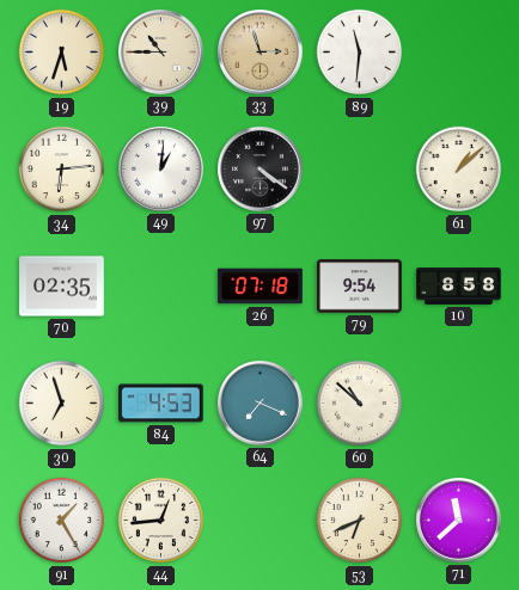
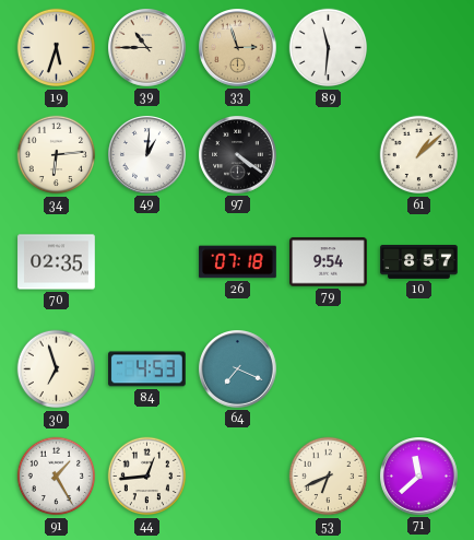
10: 8:58 -> 8:57 (419, 262)
60: 10:52 -> none (360, 404)
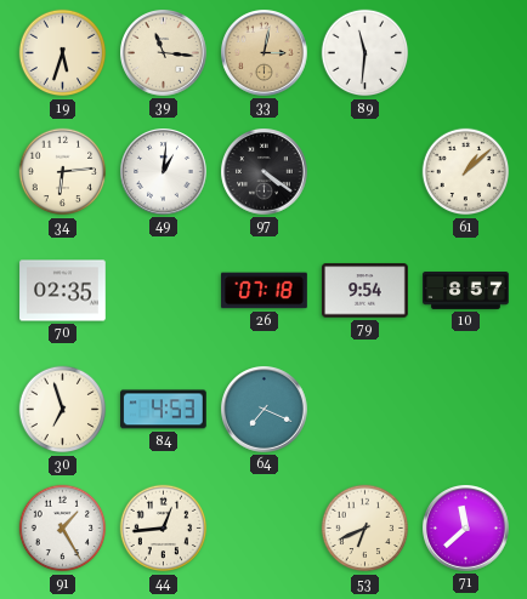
39: 10:45 -> 11:16 (164, 53)
33: 2:57 -> 3:02 (265, 53)
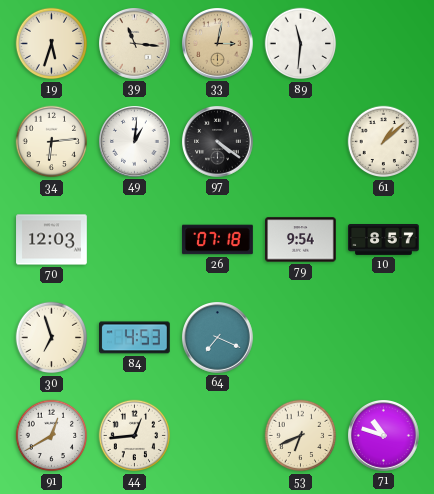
70: 02:35 -> 12:03 (52, 240)
91: 1:25 -> 12:40 (52, 436)
71: 11:38 -> 10:48 (384, 436)
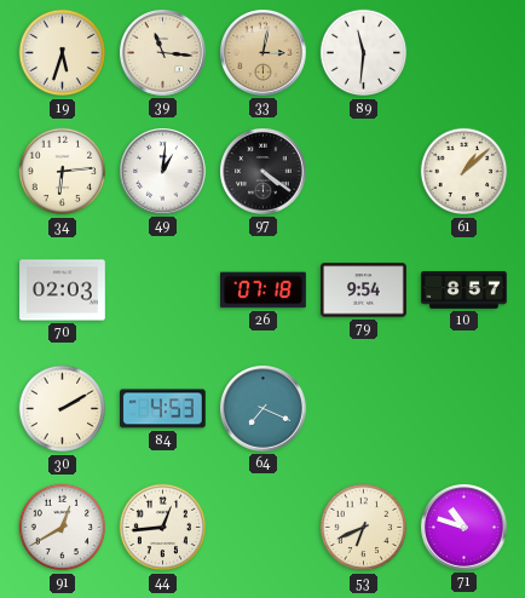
70: 12:03 -> 02:03 (63, 291)
30: 6:57 -> 2:10 (63, 409)
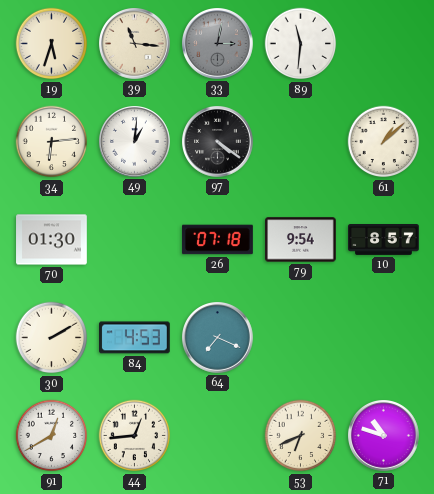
33 dial: champagne -> grey (218, 44)
70: 02:03 -> 01:30 (52, 240)
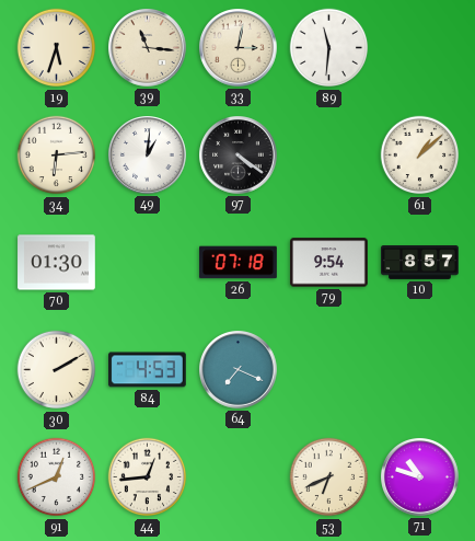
33 dial: grey -> cream (239, 48)
91: 12:40 -> 12:41 (57, 477)
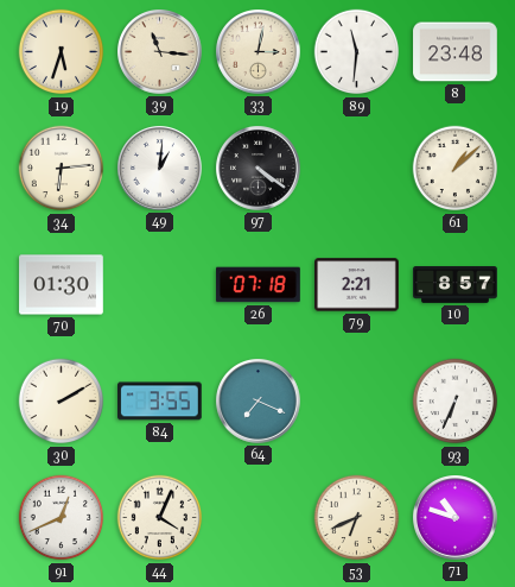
8: none -> 23:48 (456, 52)
79: 9:54 -> 2:21 (357, 285)
84: 4:53 -> 3:55 (160, 402)
93: none -> 6:34 (456, 402)
44: 12:44 -> 4:04 (160, 518)
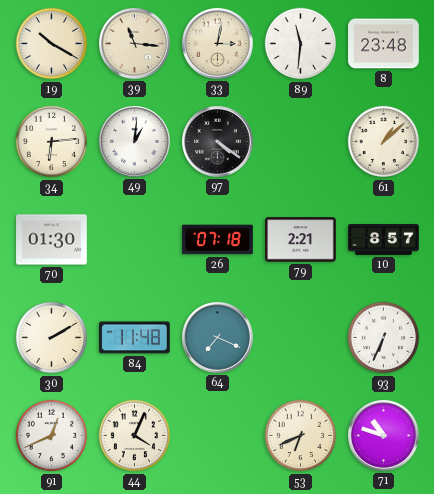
19: 5:33 -> 10:20 (52, 44)
84: 3:55 -> 11:48 (135, 338)
